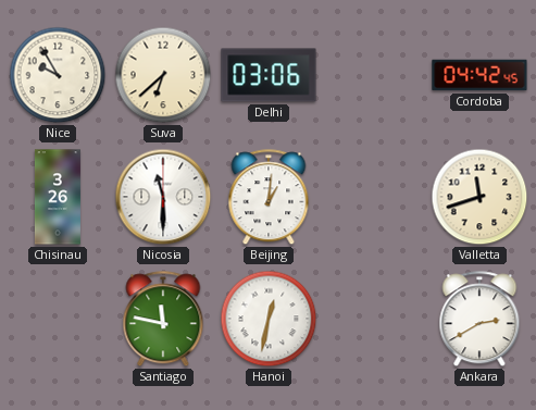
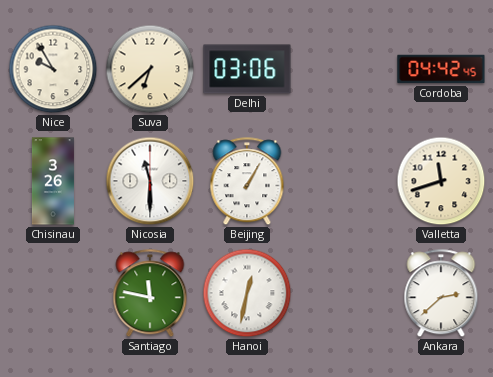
Beijing: 1:01 -> 1:05 (247, 182)
Ankara: 2:40 -> 2:38 (441, 294)
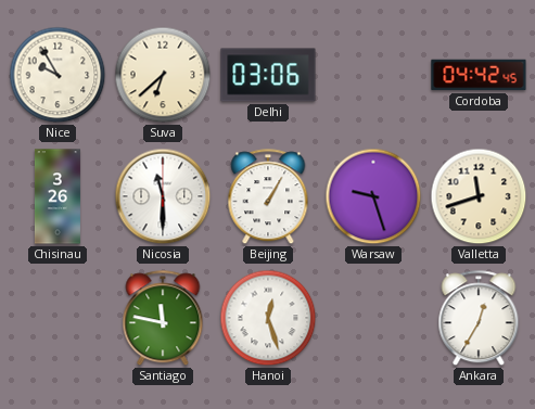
Warsaw: none -> 9:27 (373, 196)
Hanoi: 12:32 -> 12:27 (268, 318)
Ankara: 2:38 -> 12:35 (479, 319)
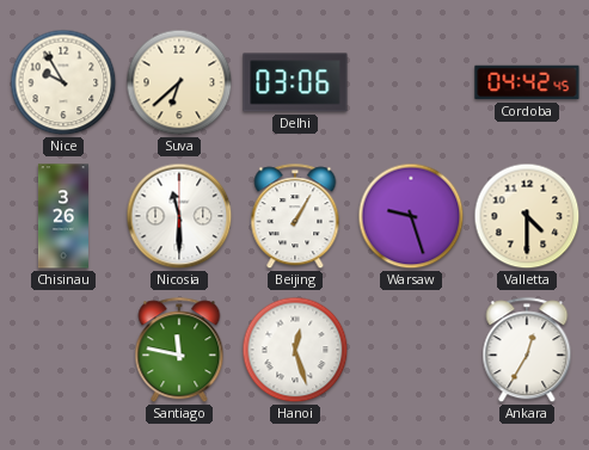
Valletta: 11:42 -> 4:30 (527, 216)
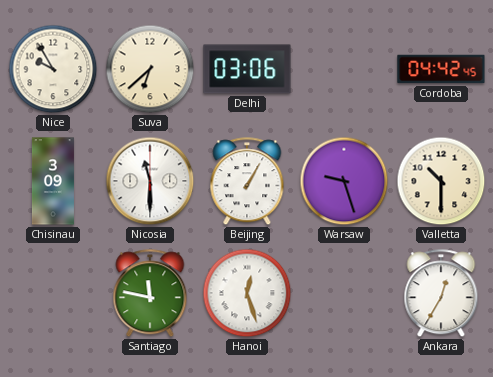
Chisinau: 3:26 -> 3:09 (53, 181)
Valletta: 4:30 -> 10:30 (441, 181)
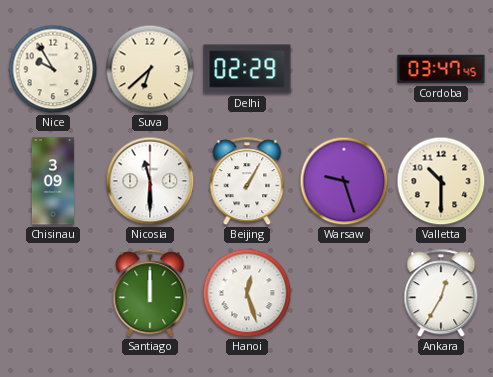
Delhi: 03:06 -> 02:29 (247, 69)
Cordoba: 04:42 -> 03:47 (441, 69)
Santiago: 11:47 -> 12:00 (150, 294)
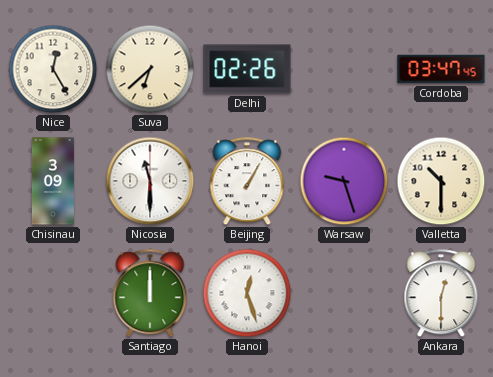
Nice: 9:55 -> 12:25 (53, 69)
Delhi: 02:29 -> 02:26 (247, 69)
Ankara: 12:35 -> 12:30 (441, 294)
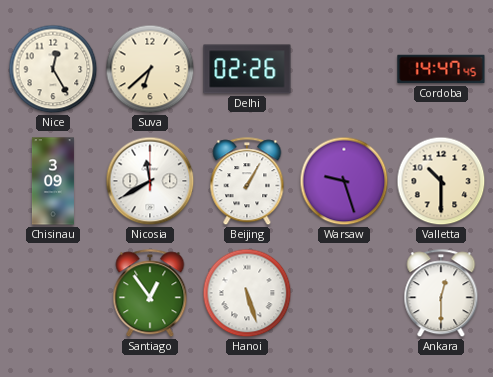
Cordoba: 03:47 -> 14:47 (441, 69)
Nicosia: 11:30 -> 11:40 (150, 181)
Santiago: 12:00 -> 12:54 (150, 294)
Hanoi: 12:27 -> 5:27 (247, 293)
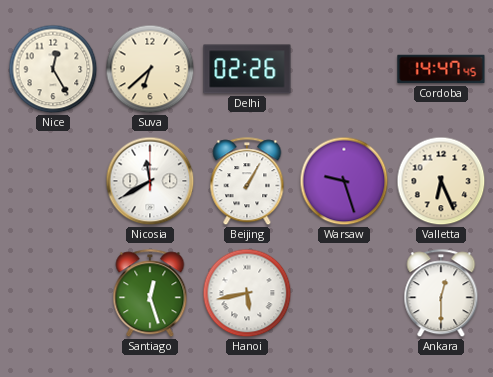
Chisinau: 3:09 -> none (53, 181)
Valletta: 10:30 -> 6:26 (441, 181)
Santiago: 12:54 -> 12:27 (150, 294)
Hanoi: 5:27 -> 5:43 (247, 293)
